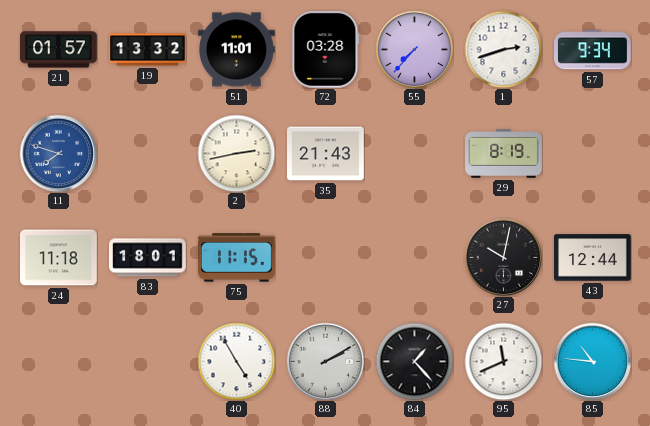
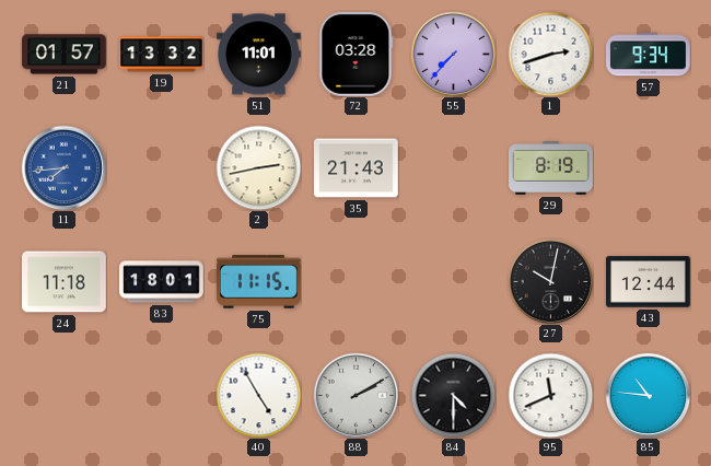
11: 7:48 -> 7:44 (63, 167)
84: 1:23 -> 4:30 (453, 395)
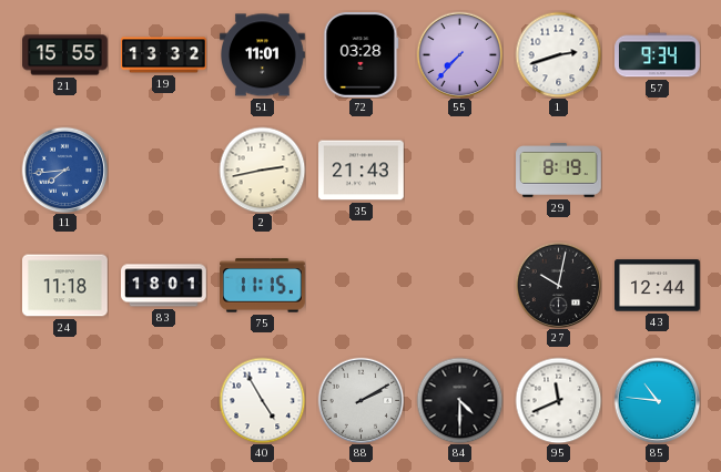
21: 01:57 -> 15:55 (65, 55)
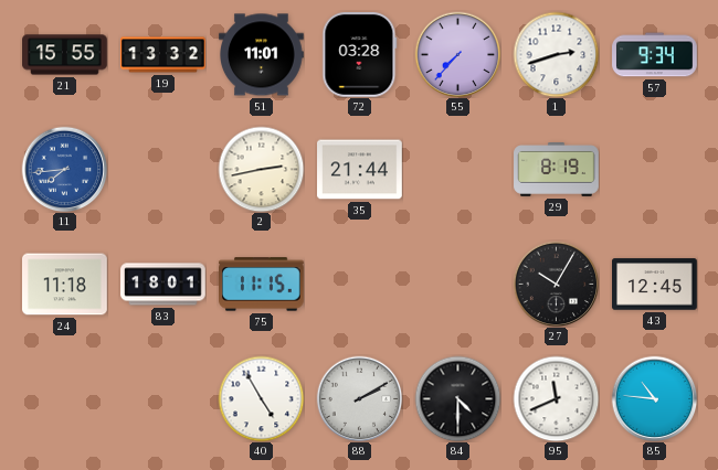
35: 21:43 -> 21:44 (360, 170)
27: 10:02 -> 10:05 (556, 284)
43: 12:44 -> 12:45 (655, 285)
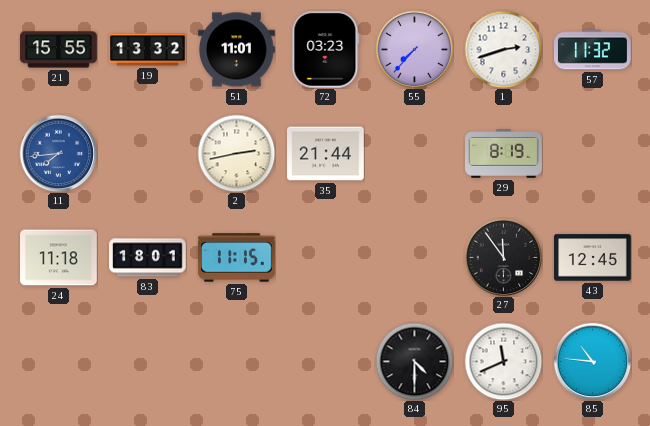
72: 03:28 -> 03:23 (326, 50)
57: 9:34 -> 11:32 (593, 50)
27: 10:05 -> 11:54 (503, 257)
40: 4:55 -> none (261, 398)
88: 2:10 -> none (359, 398)
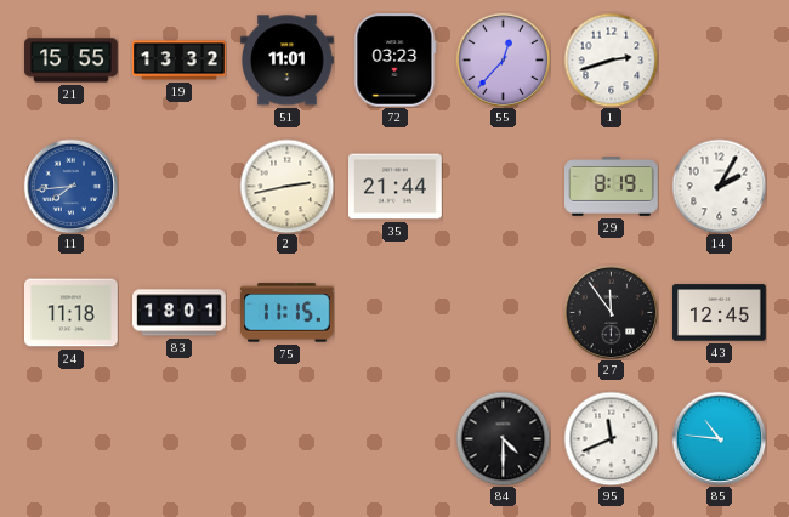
55: 7:37 -> 12:37 (503, 59)
57: 11:32 -> none (593, 50)
14: none -> 2:05 (719, 186)
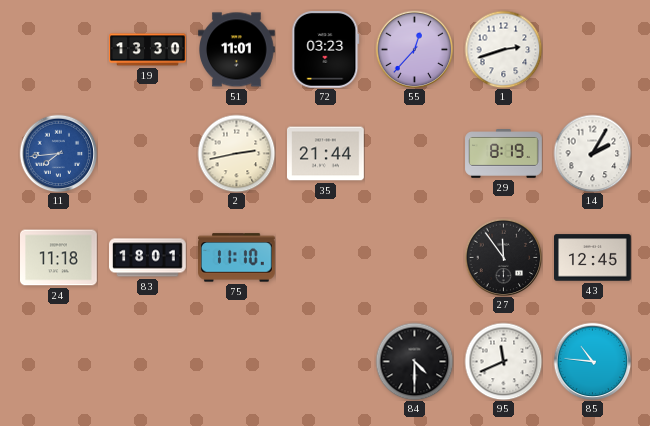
21: 15:55 -> none (72, 61)
19: 13:32 -> 13:30 (148, 50)
75: 11:15 -> 11:10 (237, 258)
